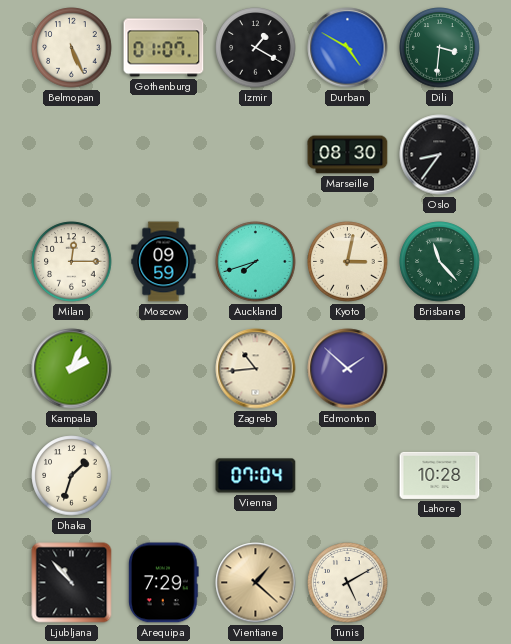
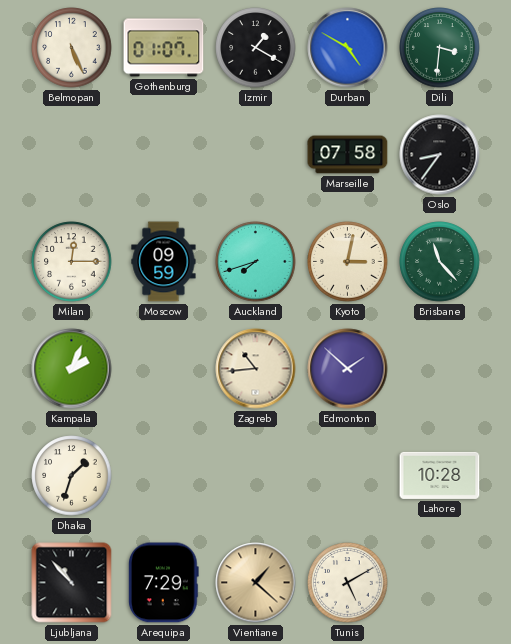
Marseille: 08:30 -> 07:58 (348, 155)
Vienna: 07:04 -> none (256, 476)
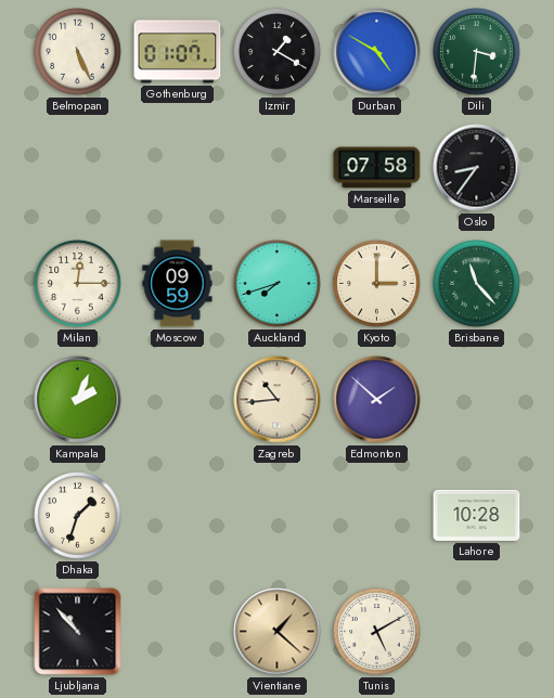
Kyoto: 3:02 -> 3:00 (377, 284)
Arequipa: 7:29 -> none (163, 583)
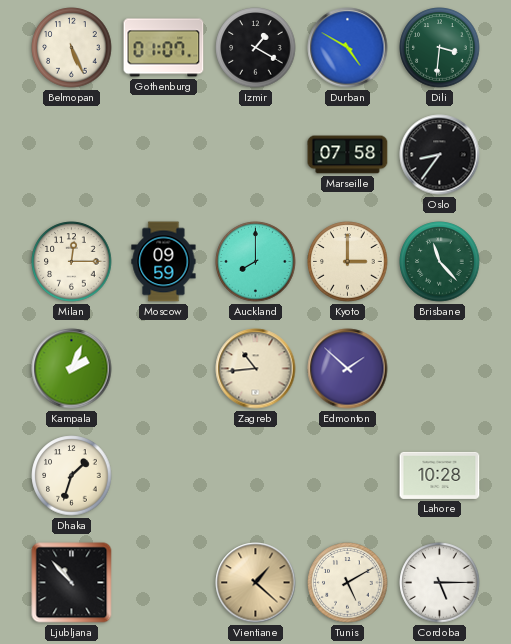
Auckland: 7:42 -> 8:00 (256, 262)
Cordoba: none -> 5:15 (440, 583)
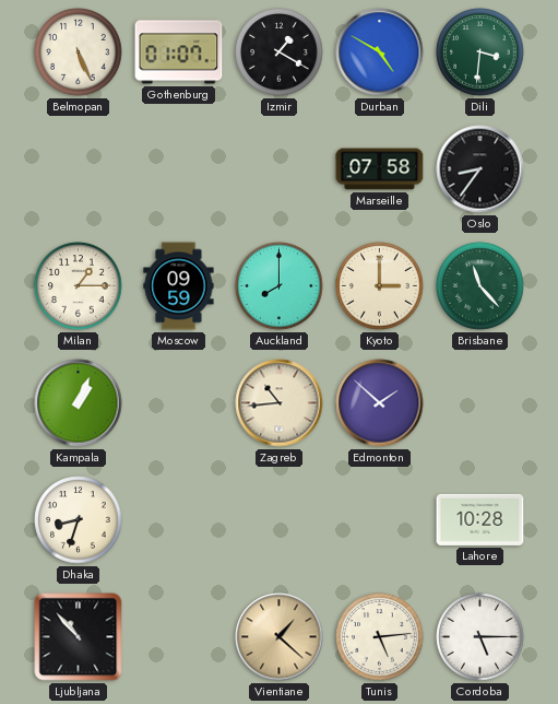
Milan: 12:15 -> 1:15 (79, 286)
Kampala: 2:04 -> 1:04 (79, 403)
Dhaka: 1:33 -> 8:33 (79, 520)
Tunis: 5:10 -> 5:14 (380, 637)
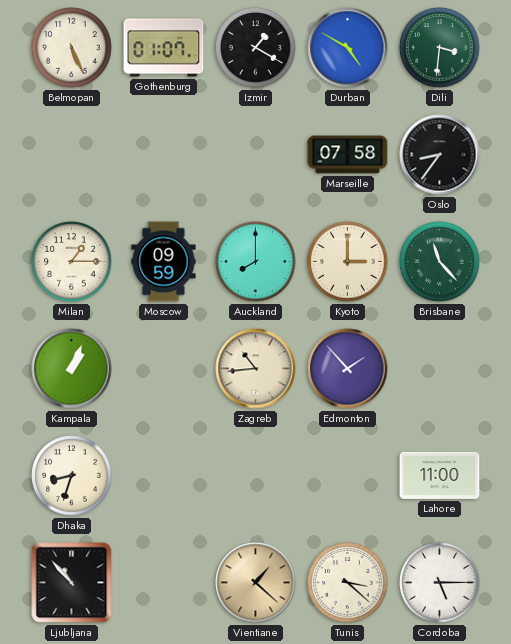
Edmonton: 1:52 -> 1:53 (348, 369)
Lahore: 10:28 -> 11:00 (440, 475)
Tunis: 5:14 -> 3:22 (348, 583)
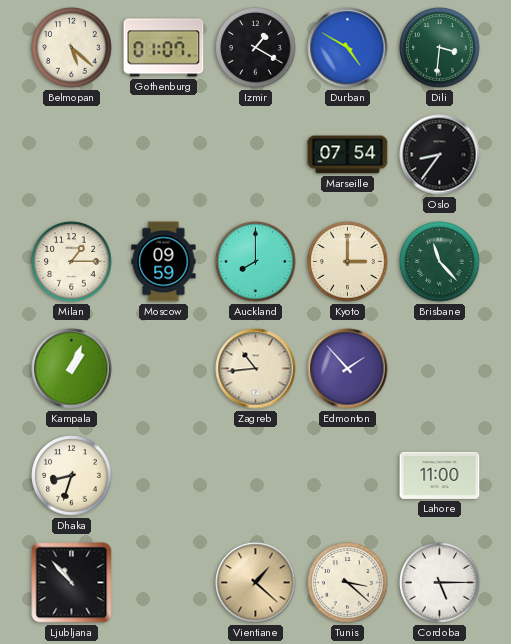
Belmopan: 5:26 -> 5:22 (72, 48)
Marseille: 07:58 -> 07:54 (348, 155)
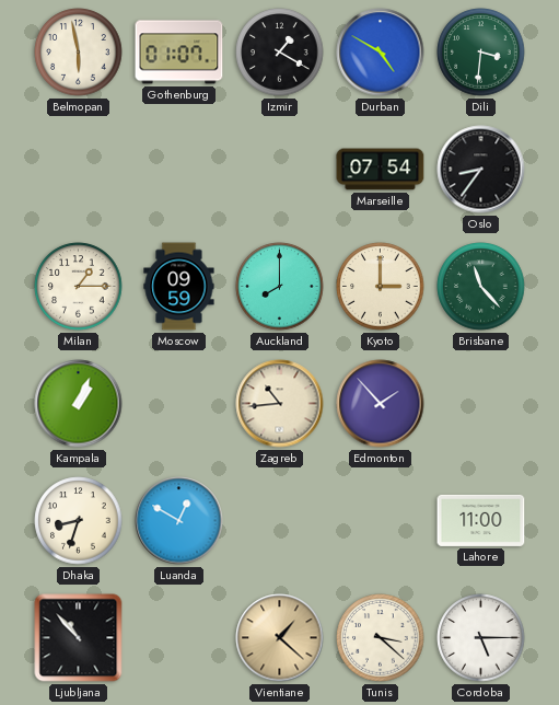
Belmopan: 5:22 -> 5:58 (79, 53)
Luanda: none -> 12:50 (179, 521)
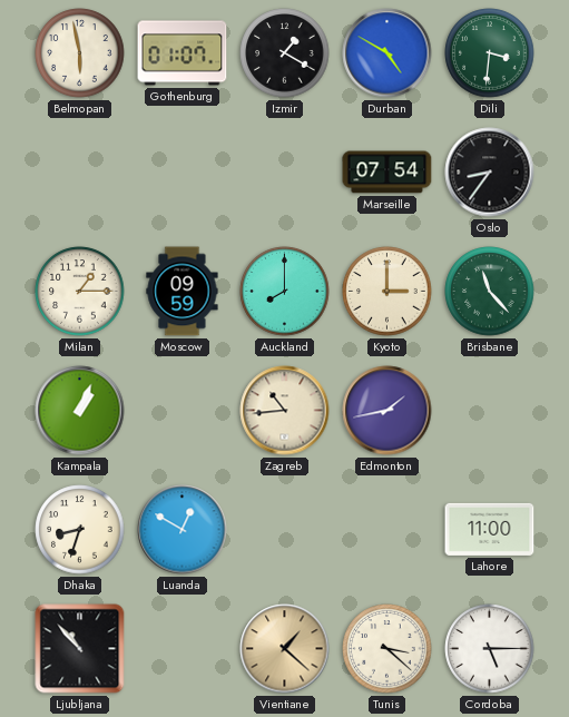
Edmonton: 1:53 -> 1:43 (387, 411)
